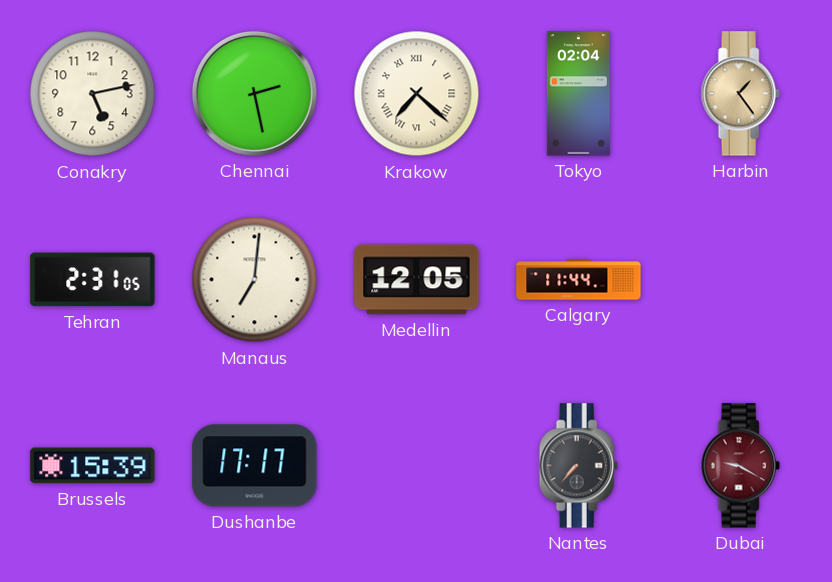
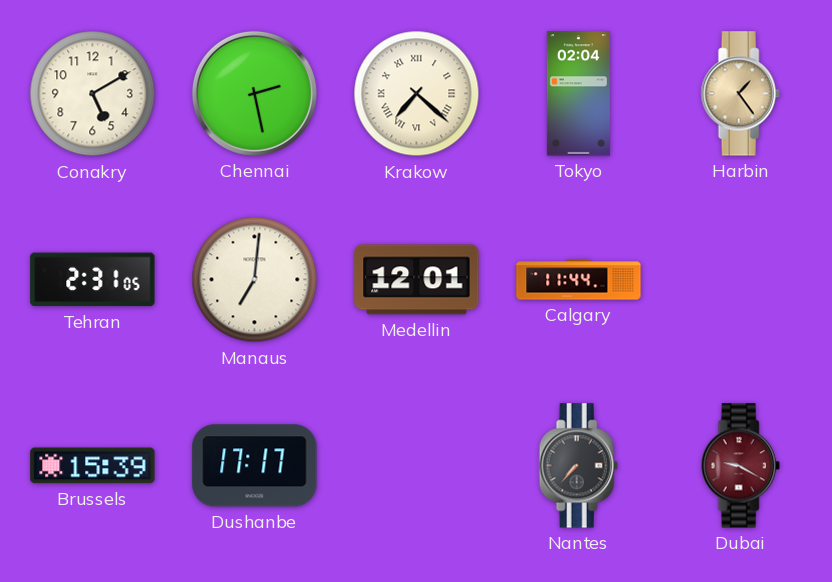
Conakry: 5:13 -> 5:10 (93, 94)
Medellin: 12:05 -> 12:01 (417, 280)
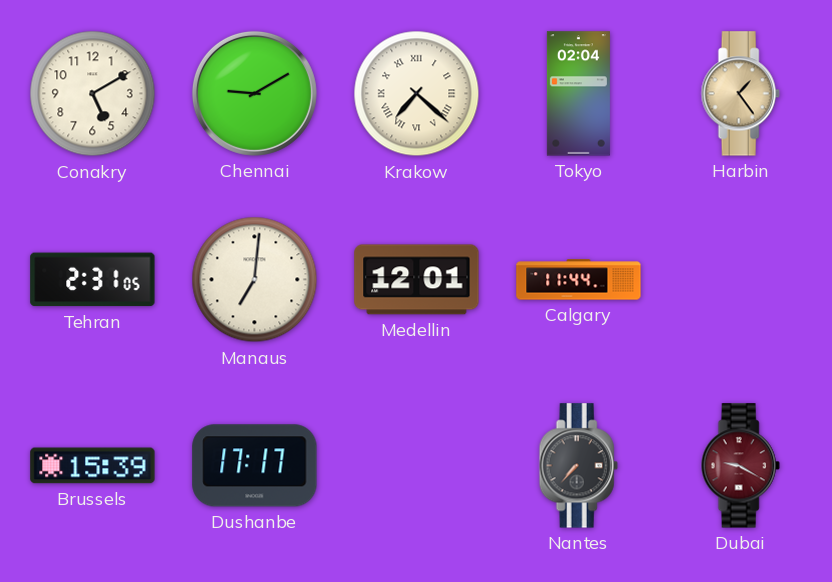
Chennai: 2:28 -> 9:10 (254, 93)
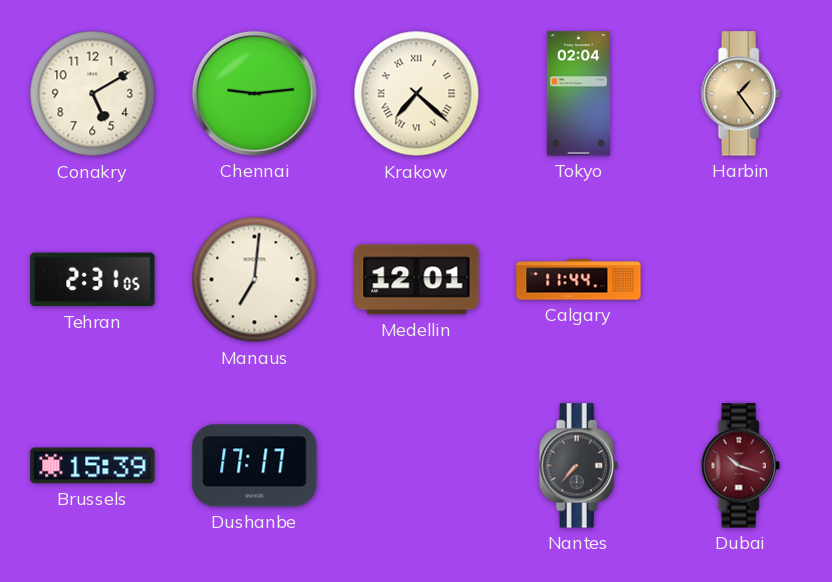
Chennai: 9:10 -> 9:14 (254, 93)
Dubai: 9:20 -> 10:18 (740, 466)
